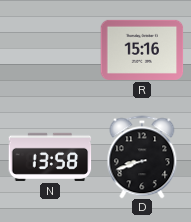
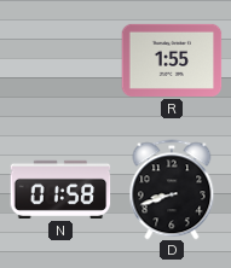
R: 15:16 -> 1:55 (172, 60)
N: 13:58 -> 01:58 (60, 190)
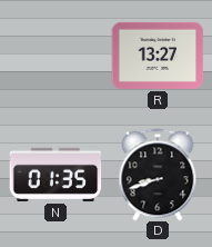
R: 1:55 -> 13:27 (158, 56)
N: 01:58 -> 01:35 (55, 175)
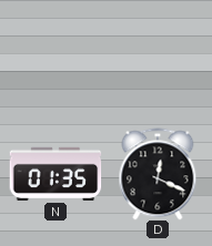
R: 13:27 -> none (158, 56)
D: 8:42 -> 12:19 (158, 174)
